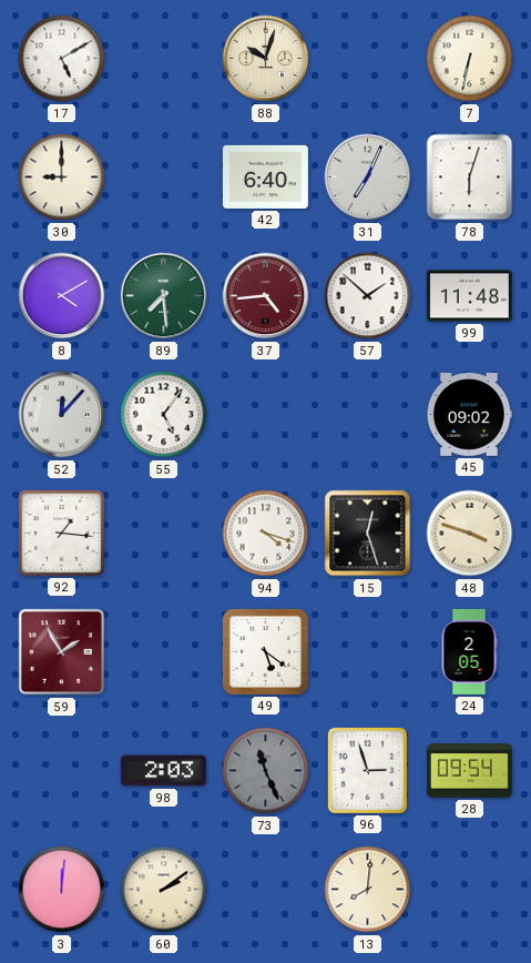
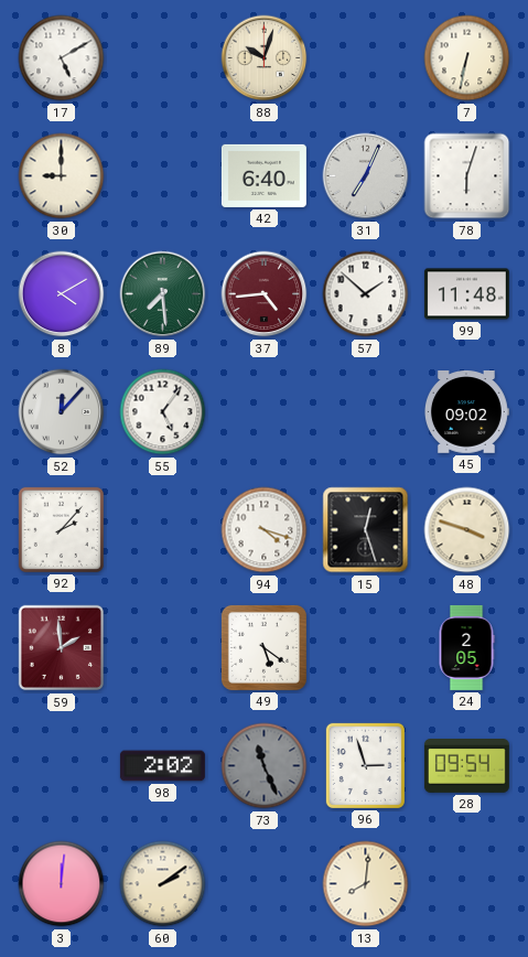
92: 1:16 -> 2:07 (61, 529)
59: 1:55 -> 1:59 (62, 648)
98: 2:03 -> 2:02 (162, 766)
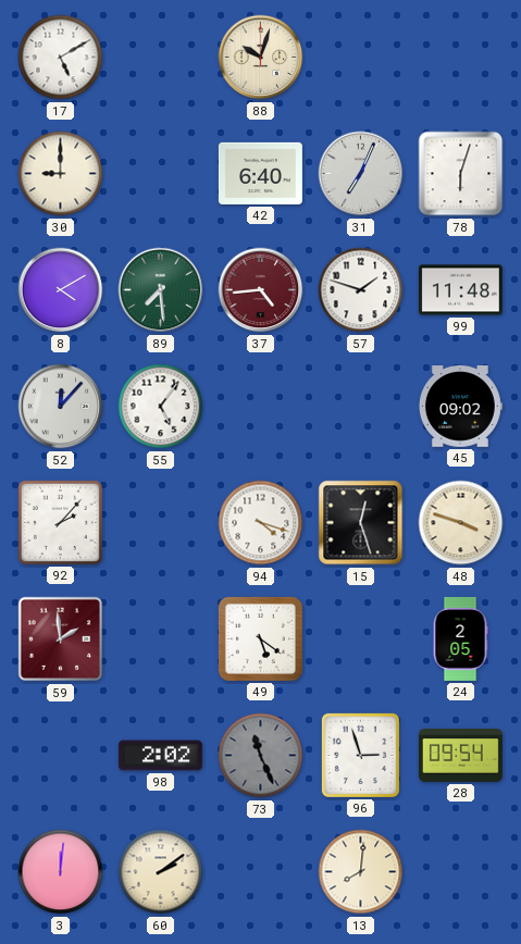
7: 6:32 -> none (467, 58)
57: 1:52 -> 1:48 (361, 290)
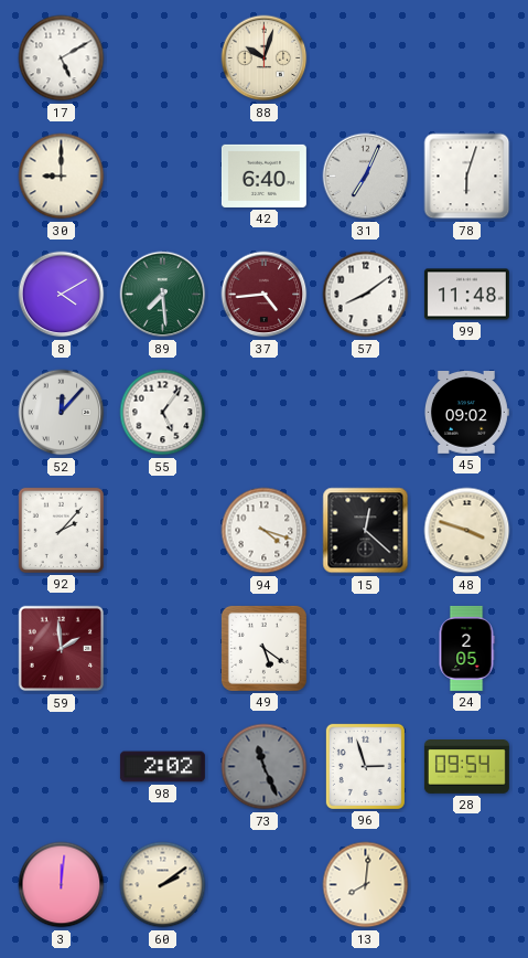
57: 1:48 -> 8:09 (366, 295)
15: 12:27 -> 12:22 (366, 531)
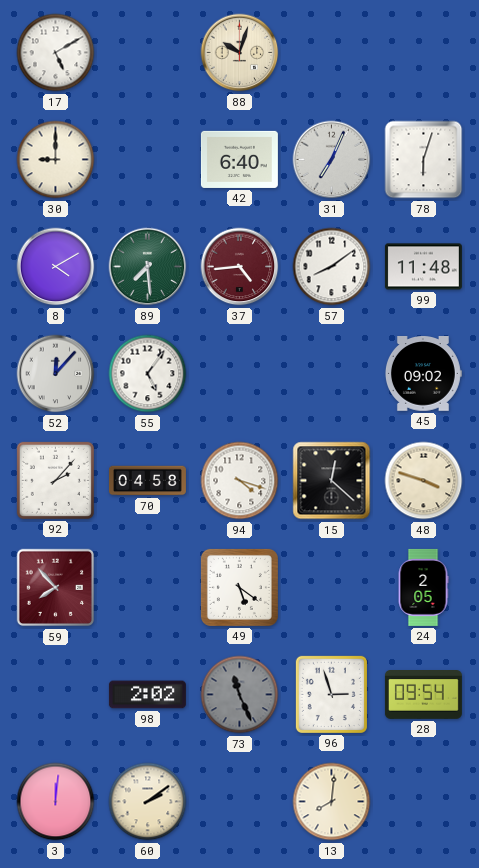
70: none -> 04:58 (147, 481)
59: 1:59 -> 7:53 (56, 588)
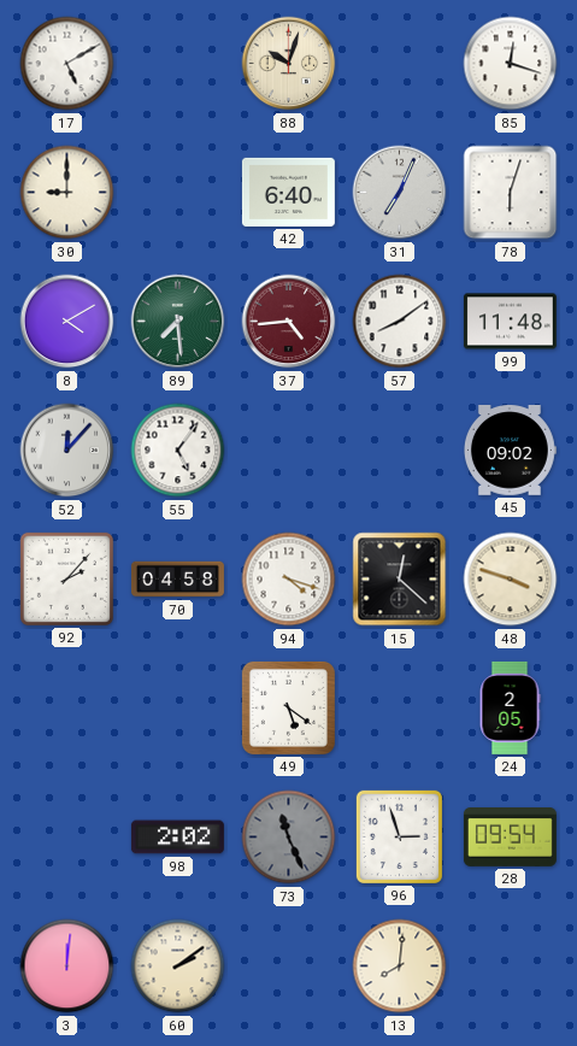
85: none -> 12:18 (511, 64)
59: 7:53 -> none (56, 588)
